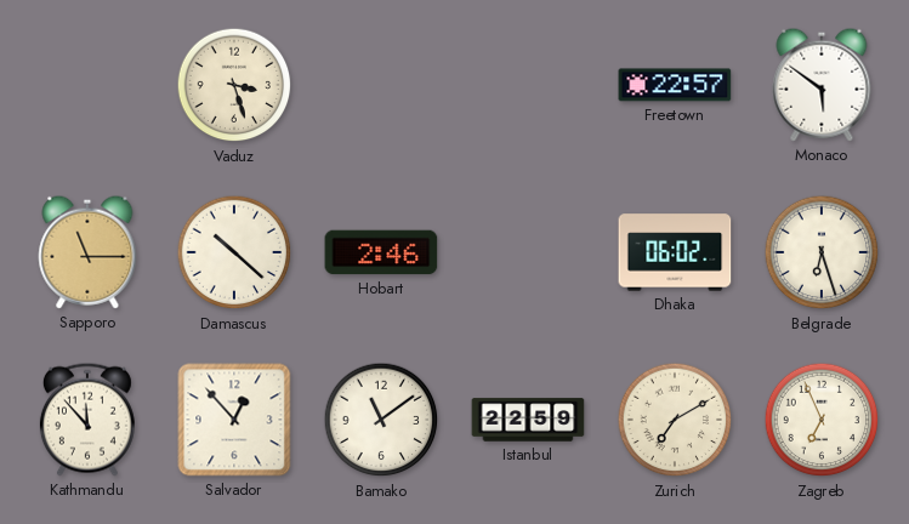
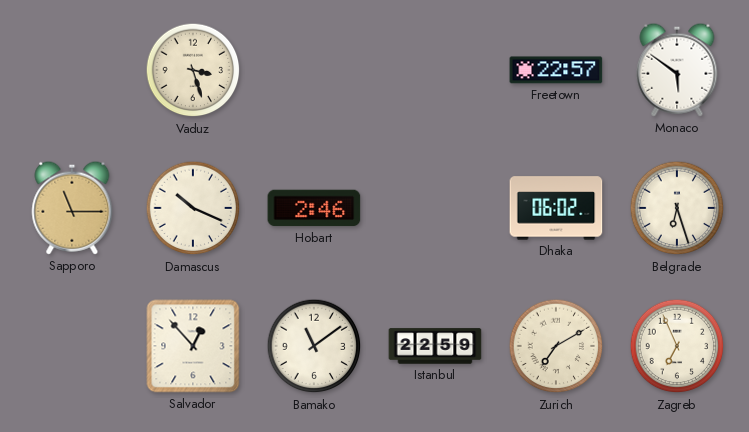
Damascus: 10:22 -> 10:19 (193, 208)
Kathmandu: 11:53 -> none (87, 420)
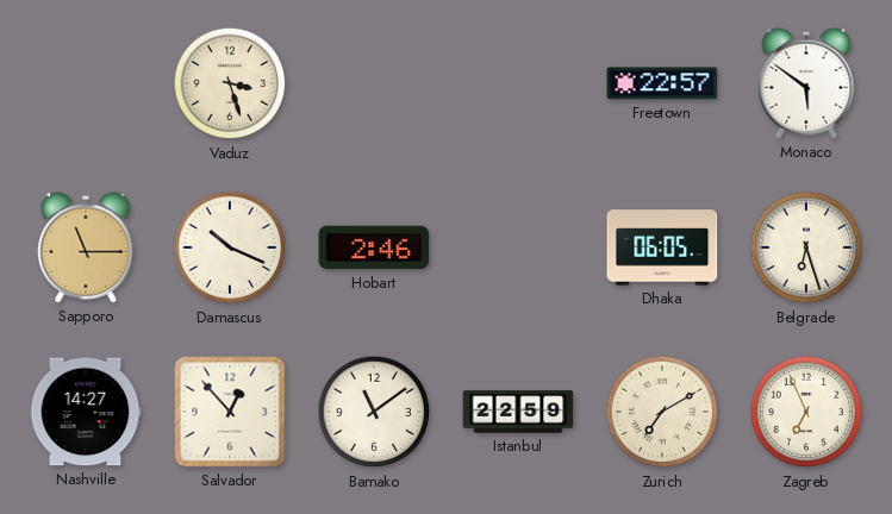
Dhaka: 06:02 -> 06:05 (662, 247)
Nashville: none -> 14:27 (86, 412)
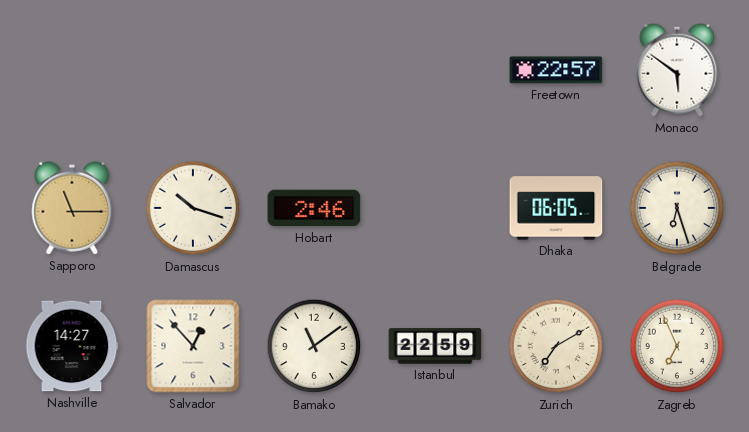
Vaduz: 3:27 -> none (230, 83)
Damascus: 10:19 -> 10:18 (193, 208)
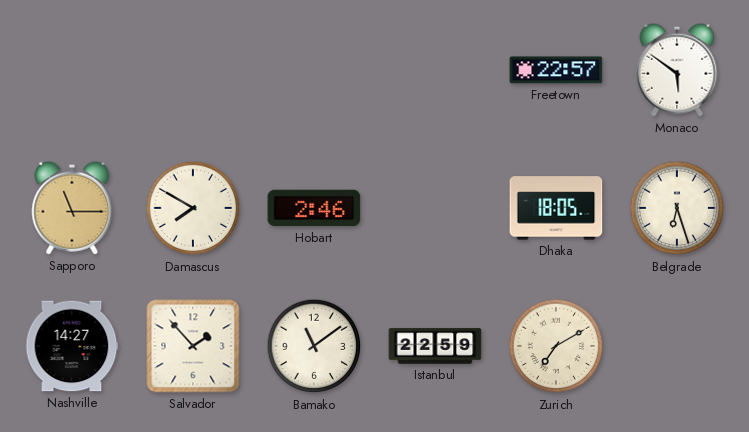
Damascus: 10:18 -> 7:50 (193, 208)
Dhaka: 06:05 -> 18:05 (556, 208)
Salvador: 12:53 -> 1:53 (193, 346)
Zagreb: 6:56 -> none (677, 346)
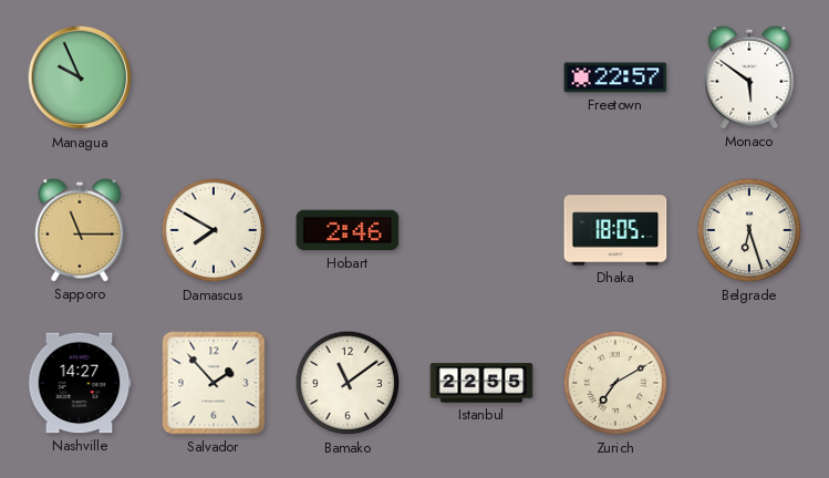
Managua: none -> 9:56 (80, 77)
Istanbul: 22:59 -> 22:55 (481, 383)
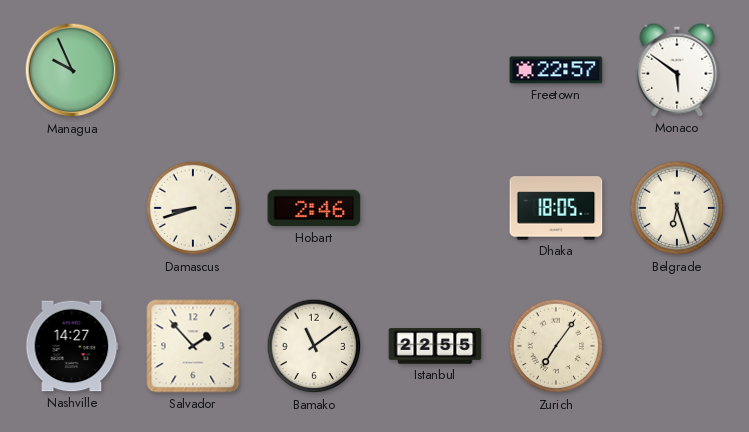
Sapporo: 11:15 -> none (80, 230)
Damascus: 7:50 -> 8:42 (193, 208)
Zurich: 7:10 -> 7:06 (556, 346)
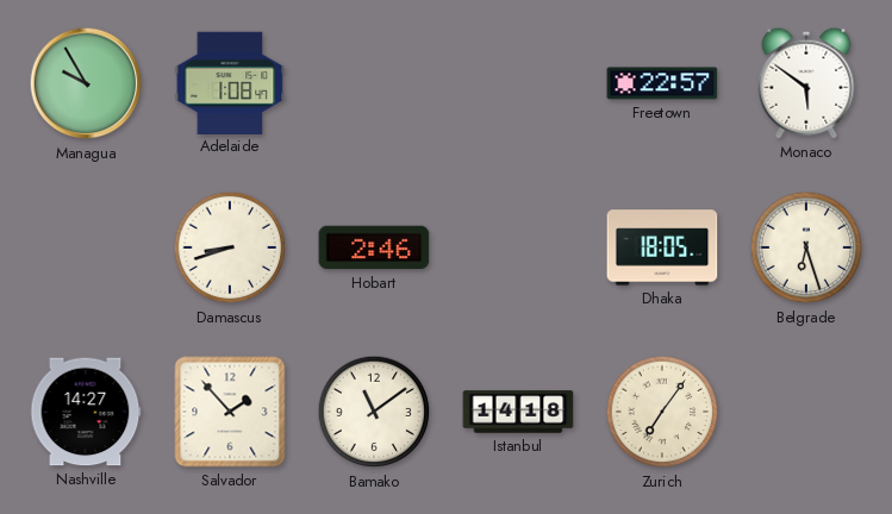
Managua: 9:56 -> 9:55 (86, 83)
Adelaide: none -> 1:08 (230, 82)
Istanbul: 22:55 -> 14:18 (518, 412)
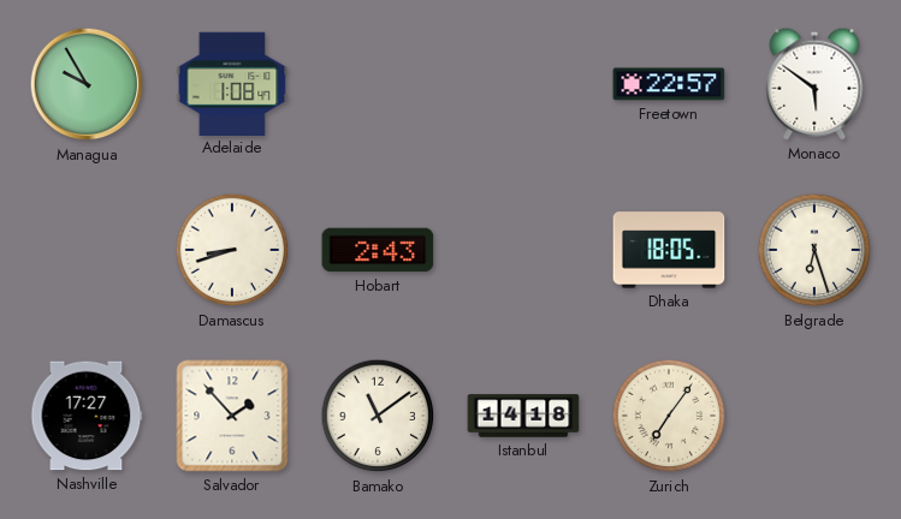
Hobart: 2:46 -> 2:43 (378, 250)
Nashville: 14:27 -> 17:27 (87, 416)
